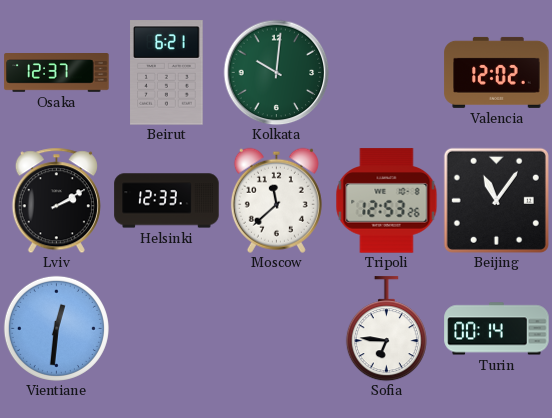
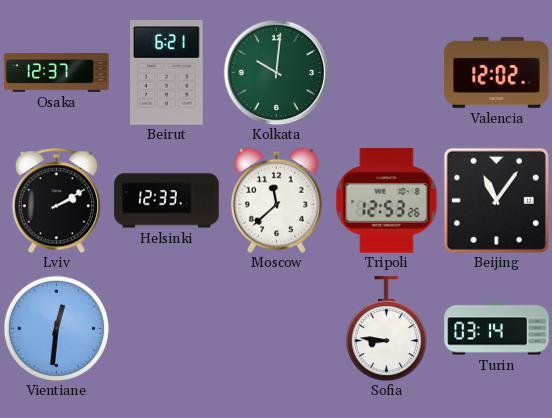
Sofia: 6:46 -> 8:46 (386, 329)
Turin: 00:14 -> 03:14 (497, 329)
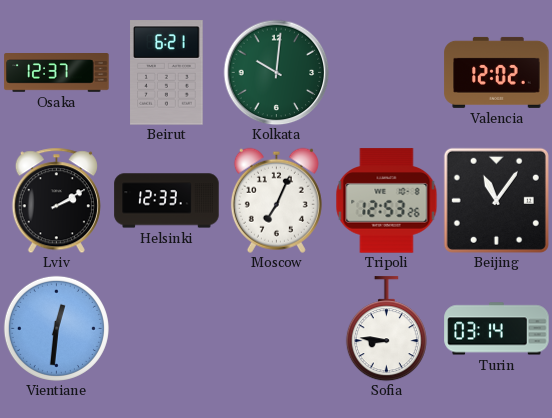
Moscow: 11:38 -> 7:04 (276, 200)
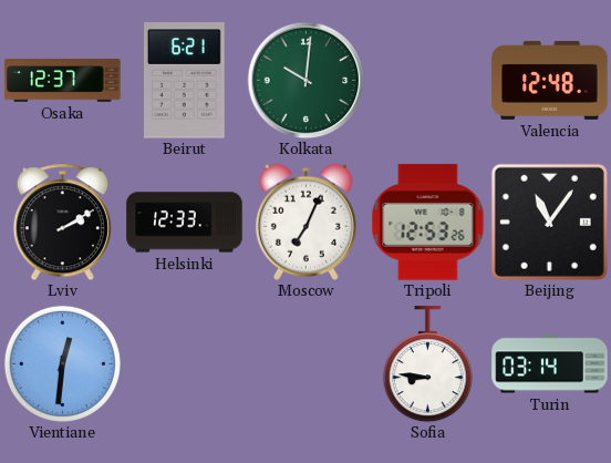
Valencia: 12:02 -> 12:48 (550, 80)
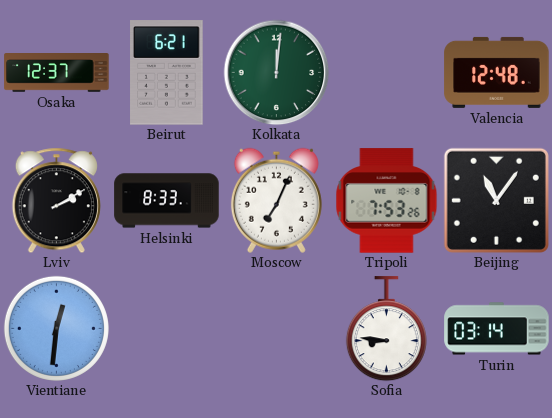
Kolkata: 10:01 -> 12:01 (276, 72)
Helsinki: 12:33 -> 8:33 (167, 201)
Tripoli: 12:53 -> 7:53 (387, 201)
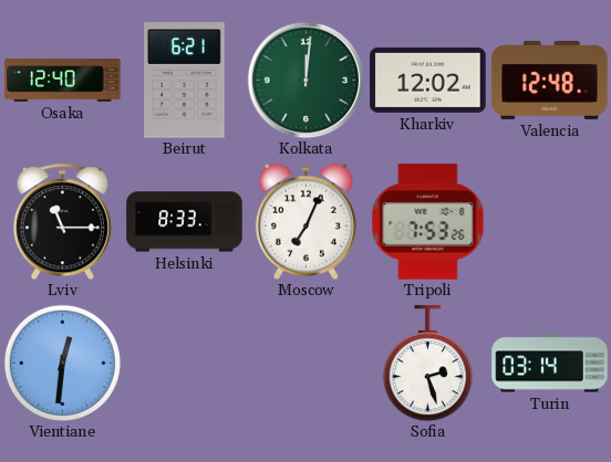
Osaka: 12:37 -> 12:40 (63, 81)
Kharkiv: none -> 12:02 (428, 80)
Lviv: 2:10 -> 11:15 (62, 221)
Beijing: 11:06 -> none (496, 200)
Sofia: 8:46 -> 2:27 (427, 364)
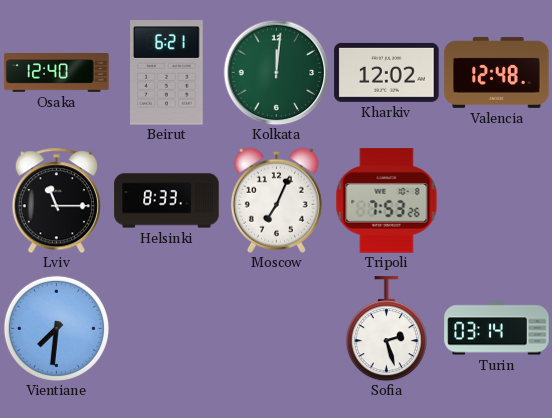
Vientiane: 12:31 -> 7:31 (56, 328)
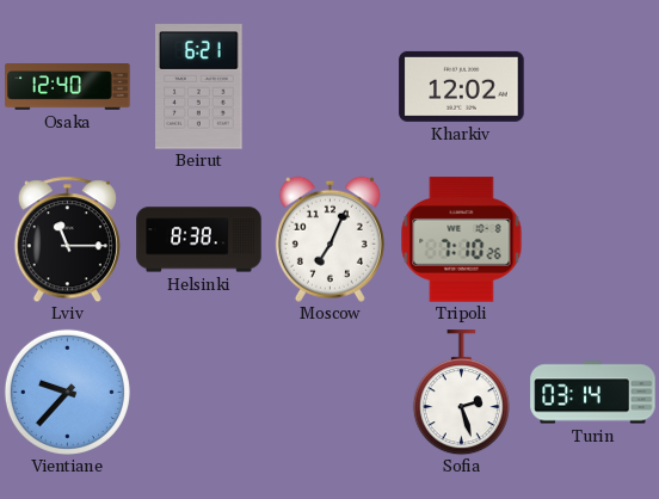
Kolkata: 12:01 -> none (276, 72)
Valencia: 12:48 -> none (497, 72)
Helsinki: 8:33 -> 8:38 (199, 240)
Tripoli: 7:53 -> 7:10 (462, 240)
Vientiane: 7:31 -> 9:37 (67, 392)
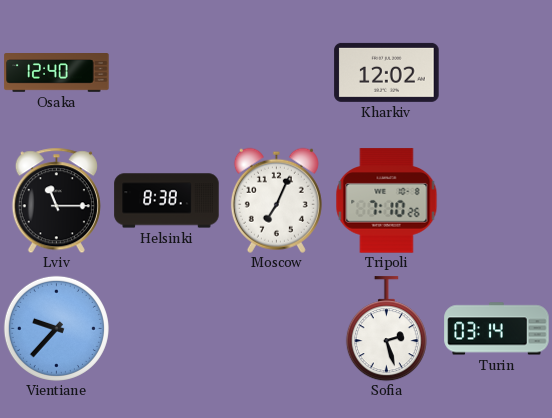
Beirut: 6:21 -> none (199, 87)
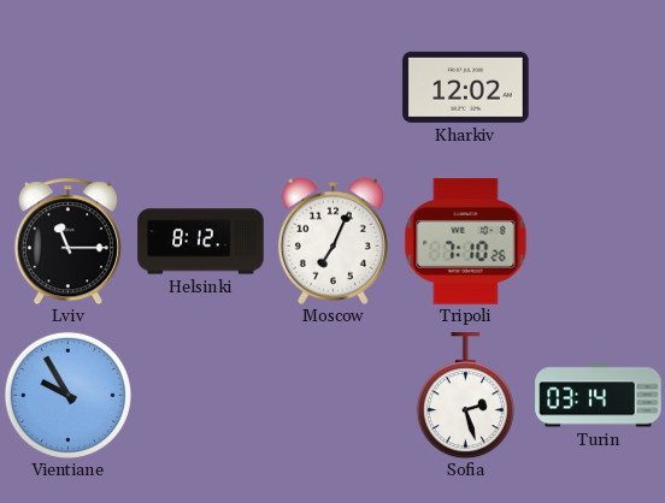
Osaka: 12:40 -> none (57, 73)
Helsinki: 8:38 -> 8:12 (201, 242)
Vientiane: 9:37 -> 9:55 (67, 395)
